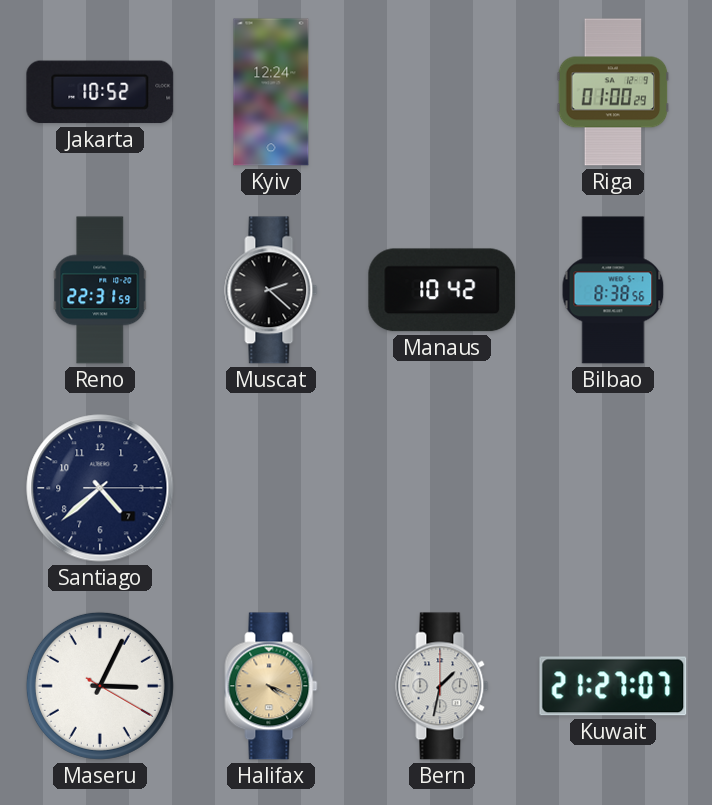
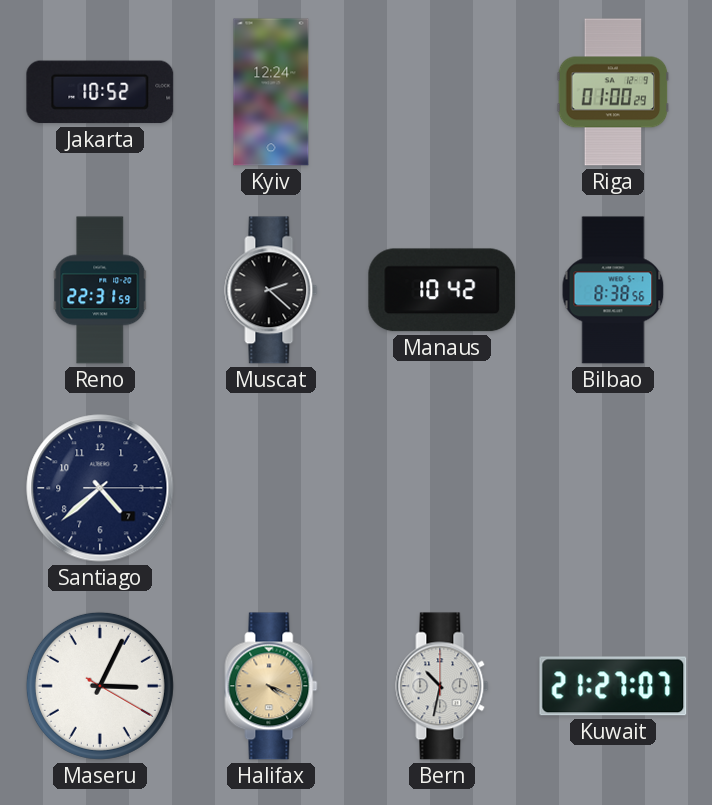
Bern: 1:32 -> 10:32 (442, 686)
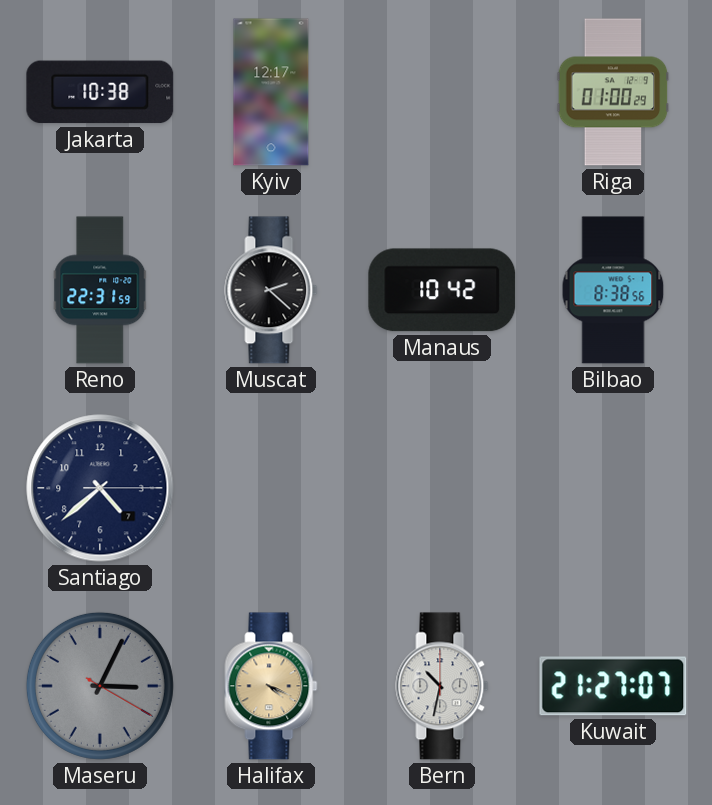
Jakarta: 10:52 -> 10:38 (100, 92)
Kyiv: 12:24 -> 12:17 (271, 92)
Maseru dial: white -> grey (100, 686)
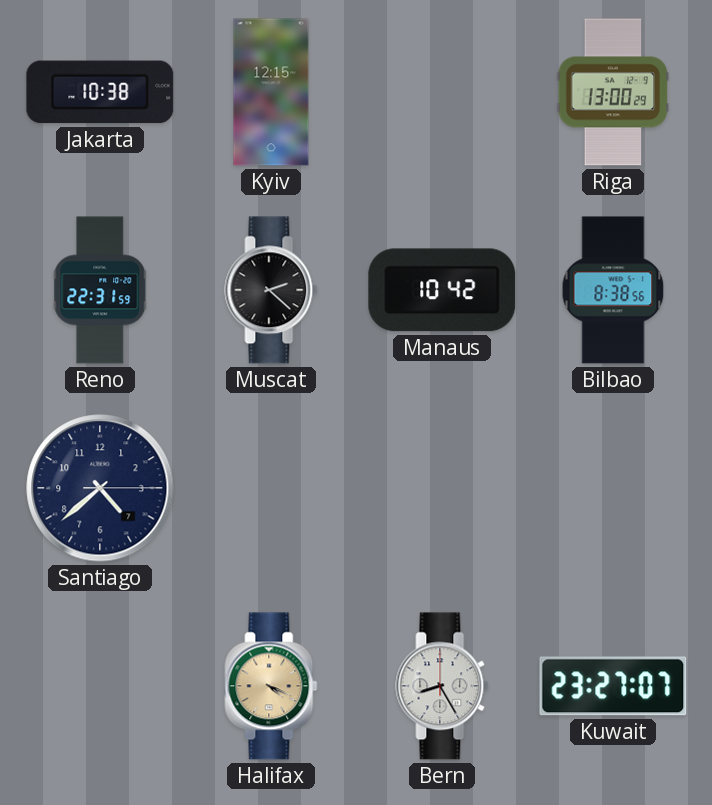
Kyiv: 12:17 -> 12:15 (271, 92)
Riga: 01:00 -> 13:00 (613, 92)
Maseru: 3:04 -> none (100, 686)
Bern: 10:32 -> 8:25 (442, 686)
Kuwait: 21:27 -> 23:27 (613, 686)
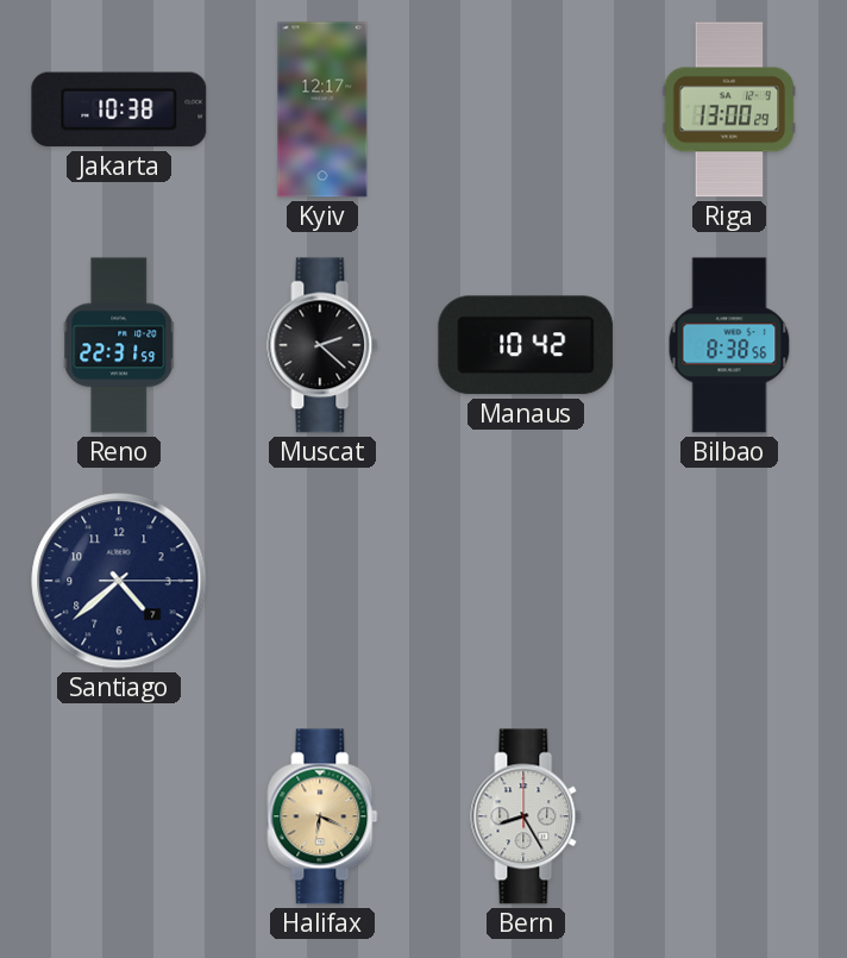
Kyiv: 12:15 -> 12:17 (322, 109)
Halifax: 4:19 -> 6:19 (322, 816)
Kuwait: 23:27 -> none (613, 686)
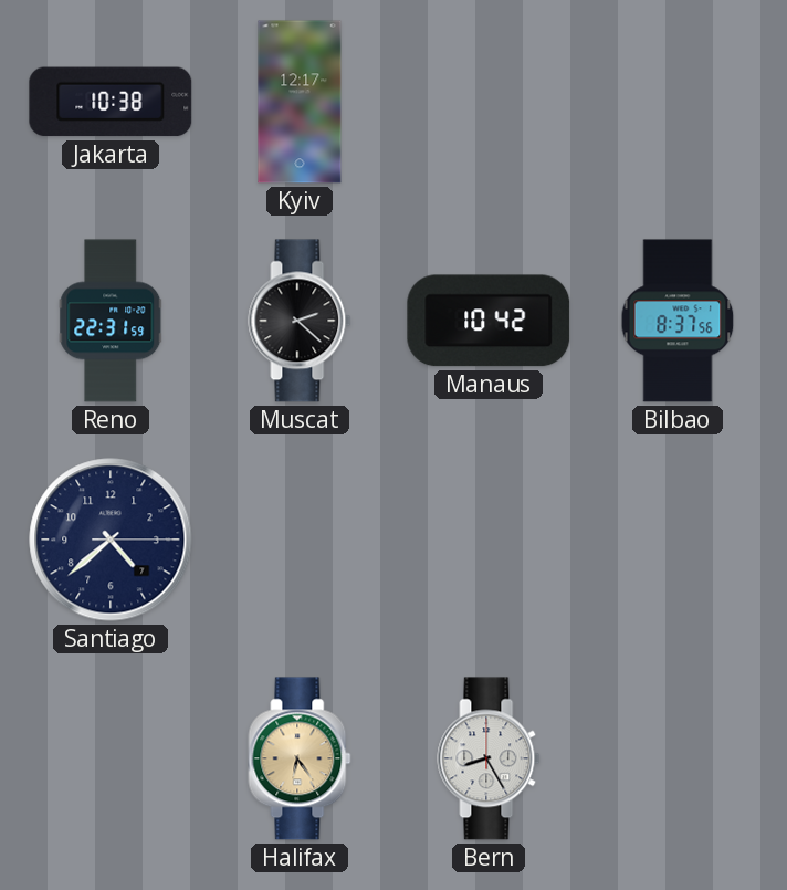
Riga: 13:00 -> none (729, 109)
Bilbao: 8:38 -> 8:37 (678, 321)
Halifax: 6:19 -> 6:24 (300, 758)
